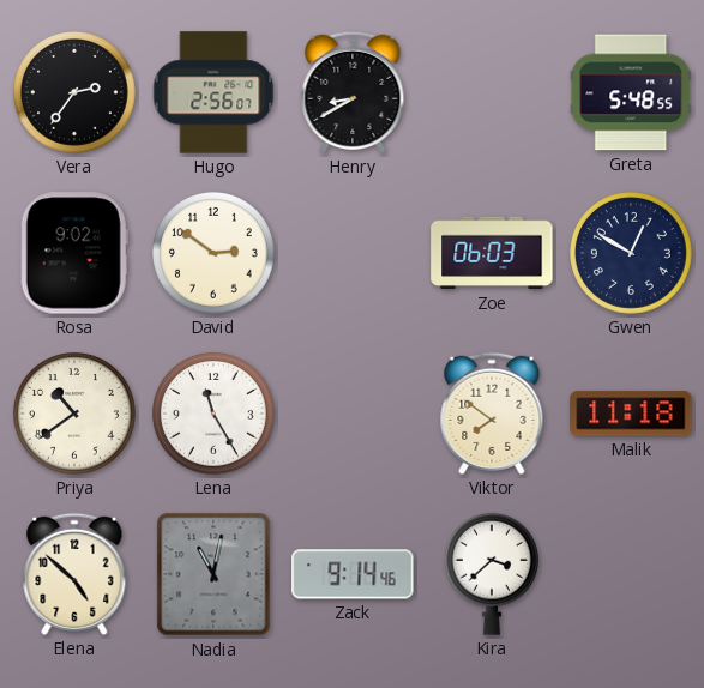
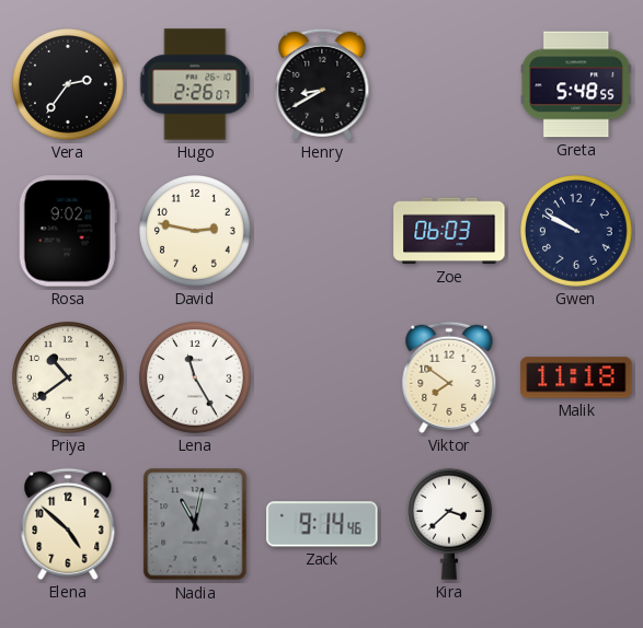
Hugo: 2:56 -> 2:26 (195, 84)
David: 2:51 -> 2:47 (196, 232)
Gwen: 12:50 -> 9:50 (577, 232)
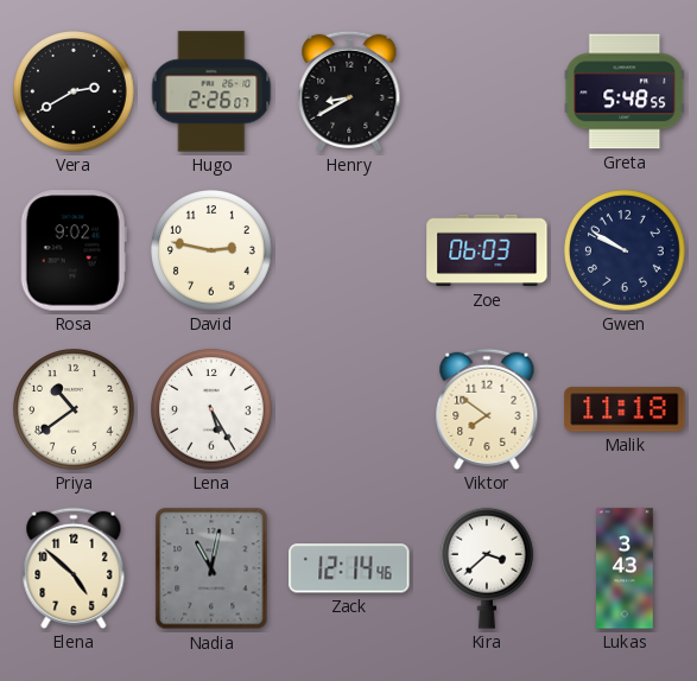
Vera: 2:36 -> 2:40 (75, 93)
Lena: 11:25 -> 5:25 (213, 410)
Zack: 9:14 -> 12:14 (349, 568)
Lukas: none -> 3:43 (625, 568)
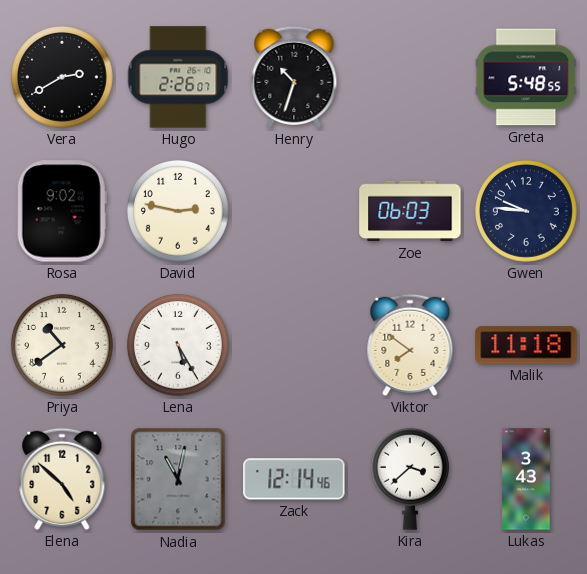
Henry: 8:40 -> 10:33 (294, 77)
Gwen: 9:50 -> 9:46 (527, 212)
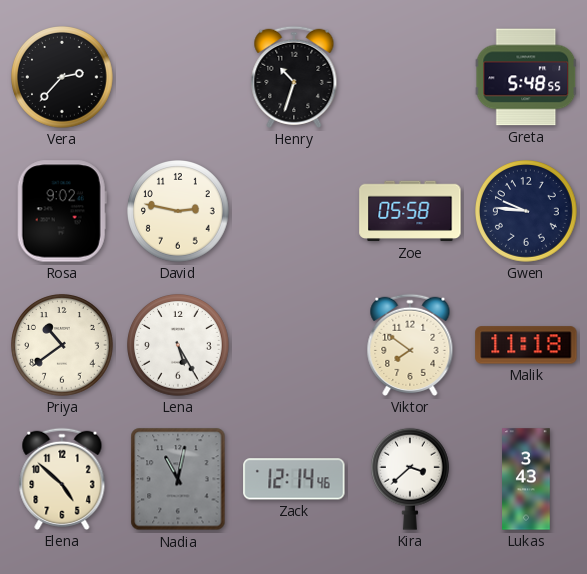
Vera: 2:40 -> 2:37 (63, 78)
Hugo: 2:26 -> none (178, 77)
Zoe: 06:03 -> 05:58 (410, 211)
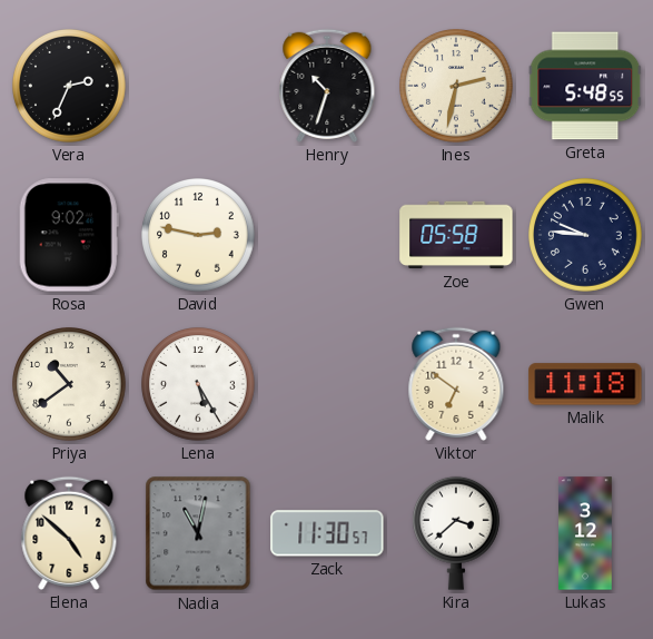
Vera: 2:37 -> 2:34 (70, 87)
Ines: none -> 2:32 (457, 87)
Viktor: 7:51 -> 6:51 (456, 384)
Zack: 12:14 -> 11:30 (327, 533)
Lukas: 3:43 -> 3:12 (585, 533)
